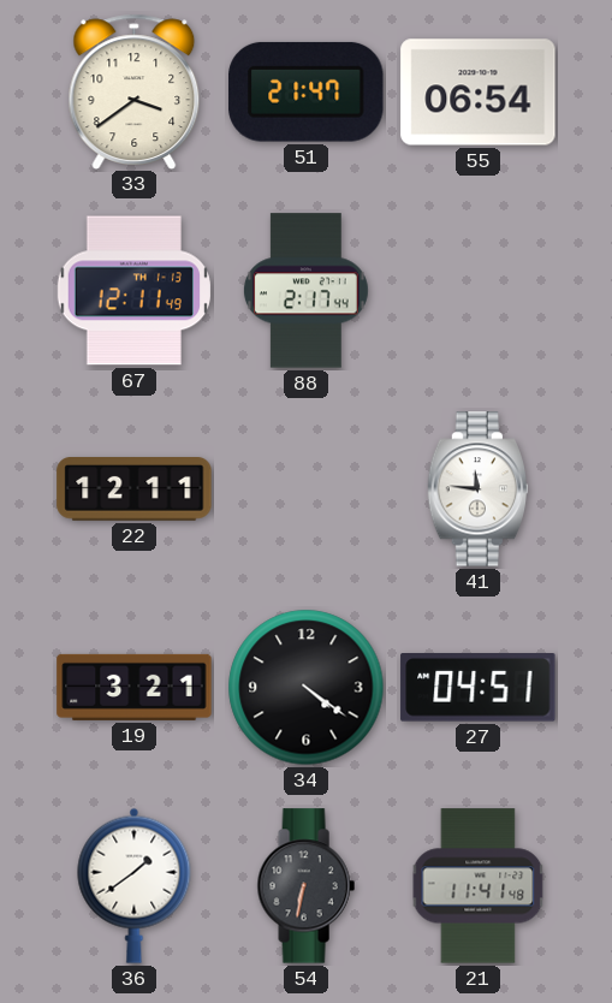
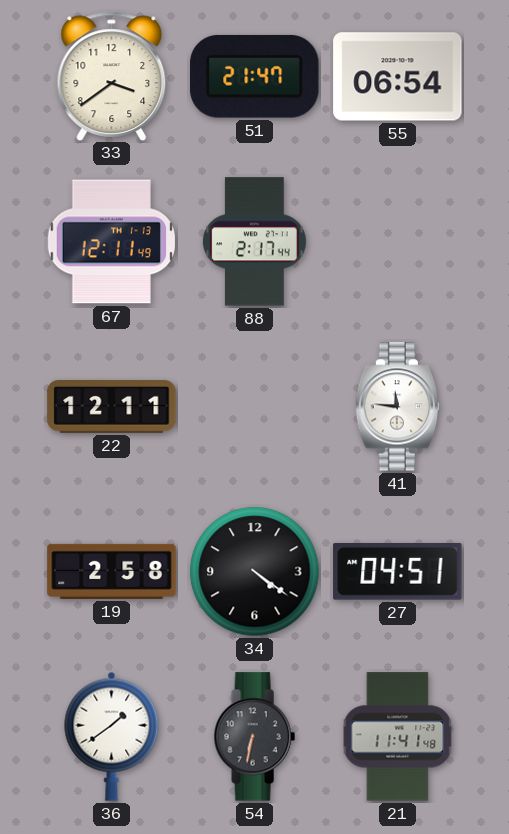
19: 3:21 -> 2:58 (112, 571)
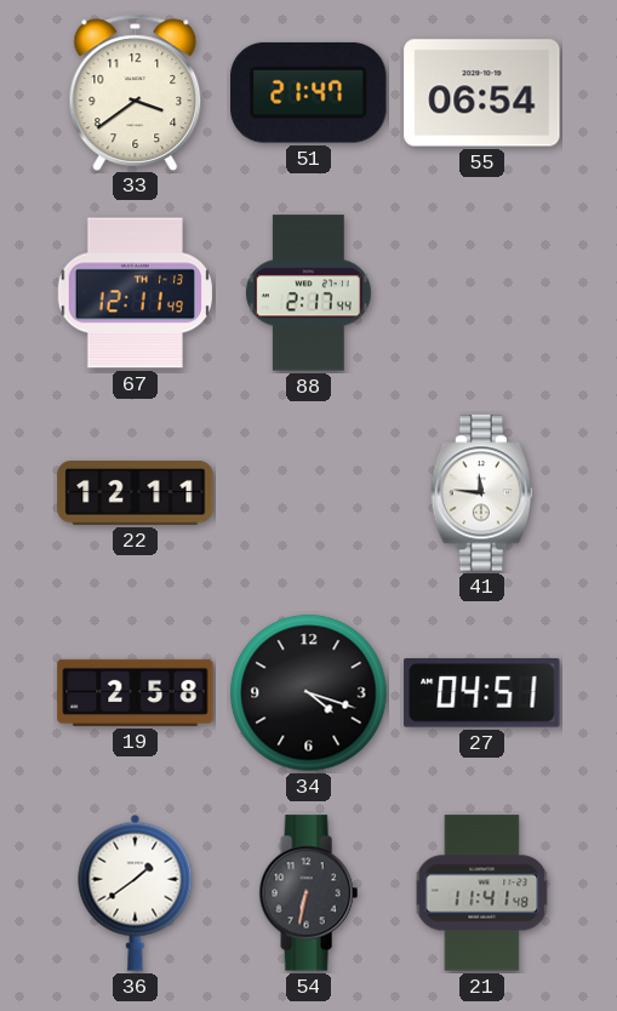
34: 4:21 -> 4:18 (309, 693)
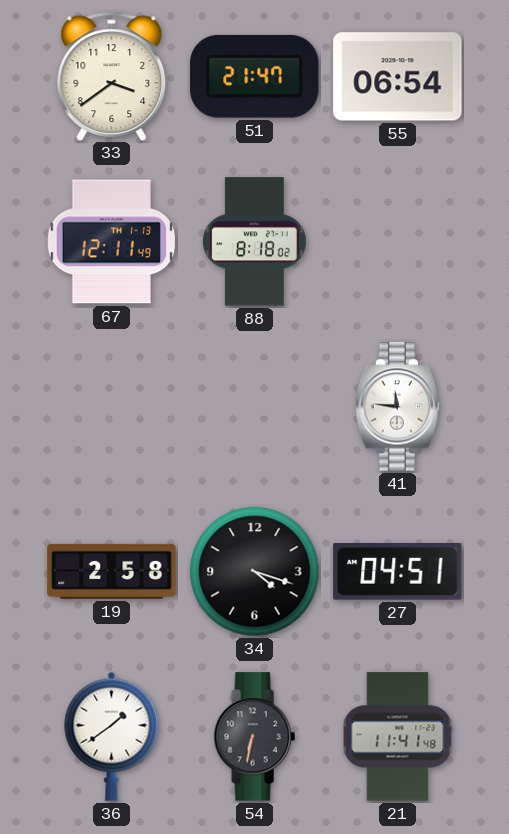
88: 2:17 -> 8:18 (254, 242)
22: 12:11 -> none (136, 493)
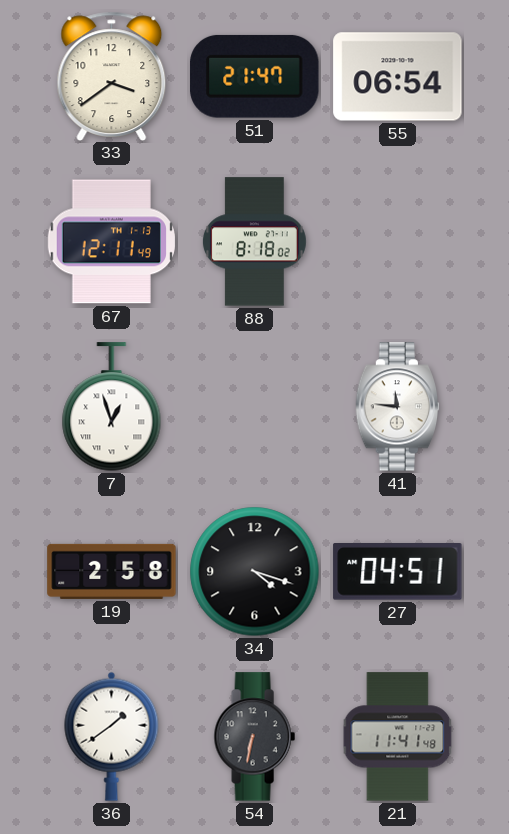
7: none -> 12:57 (112, 407)
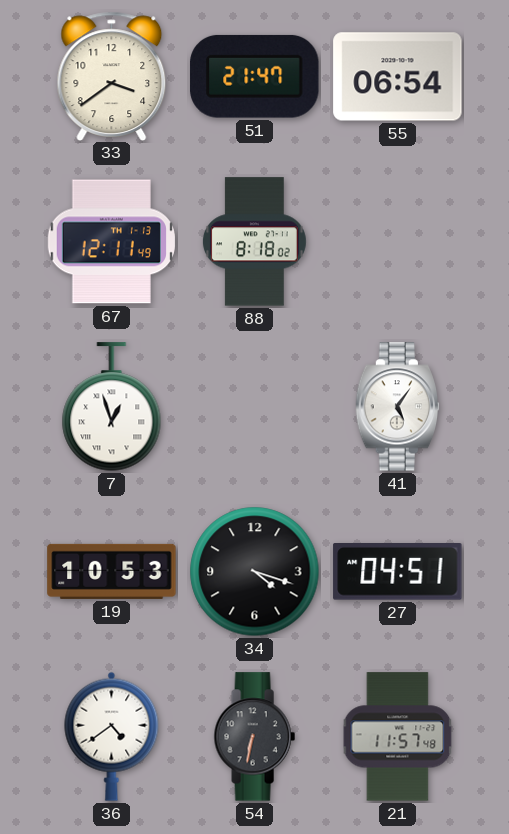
41: 11:46 -> 5:06 (398, 407)
19: 2:58 -> 10:53 (112, 571)
36: 1:39 -> 4:39 (112, 736)
21: 11:41 -> 11:57 (398, 737)
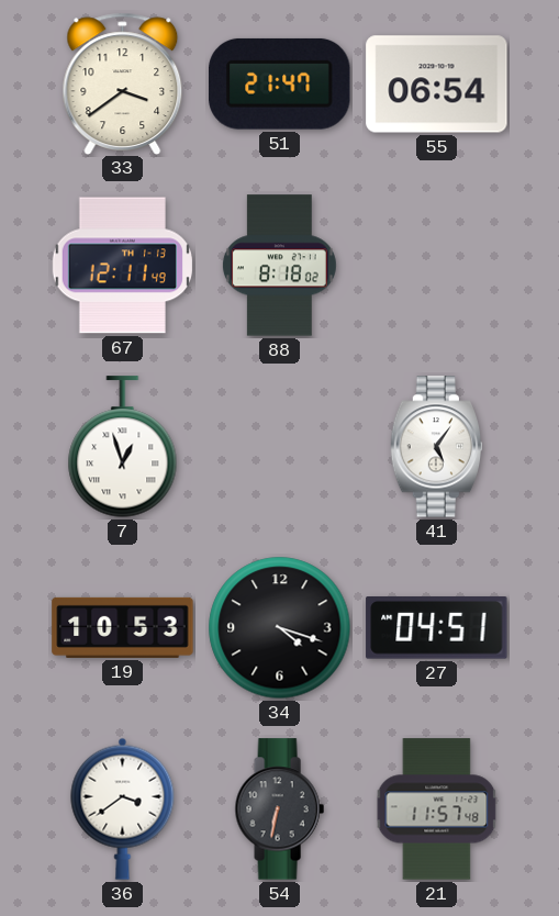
36: 4:39 -> 3:39 (123, 808)
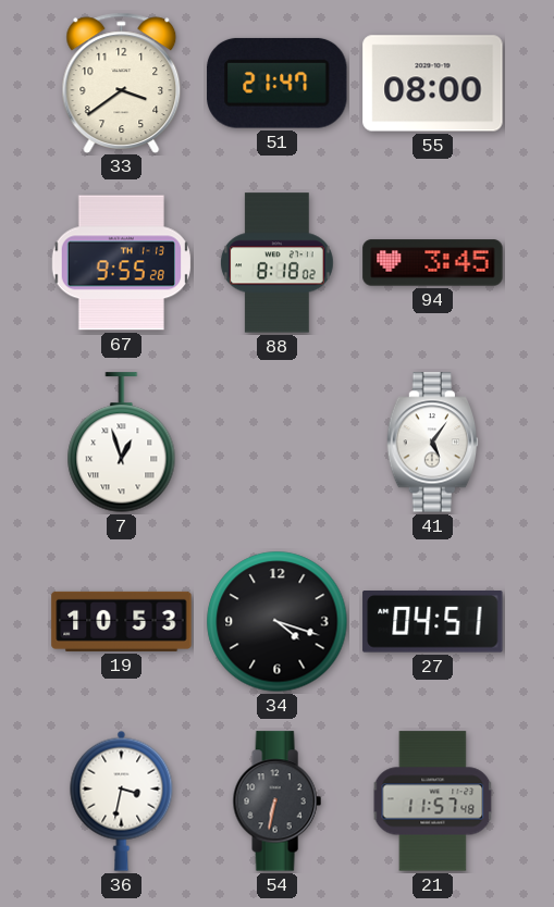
55: 06:54 -> 08:00 (433, 84)
67: 12:11 -> 9:55 (121, 263)
94: none -> 3:45 (433, 263)
36: 3:39 -> 3:32 (122, 800)
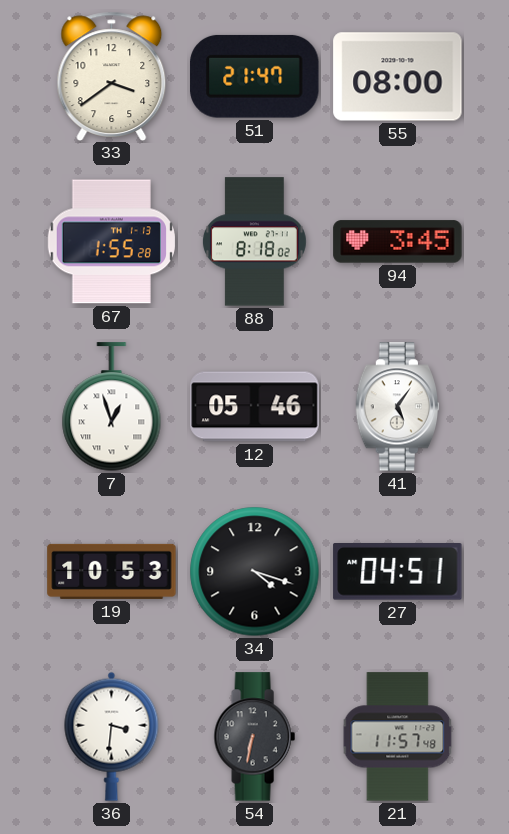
67: 9:55 -> 1:55 (111, 242)
12: none -> 05:46 (255, 407)
36: 3:32 -> 3:31 (112, 736)
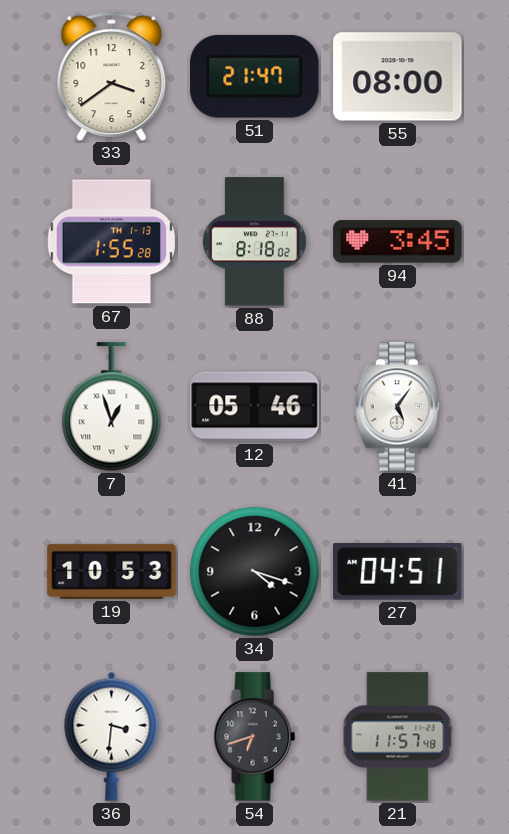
54: 6:32 -> 6:42 (254, 737)
